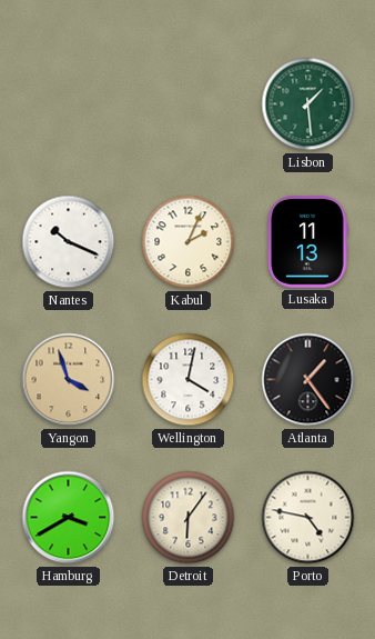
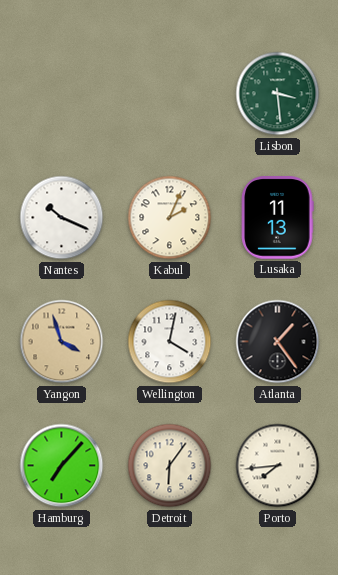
Lisbon: 1:29 -> 3:29 (278, 94)
Hamburg: 3:40 -> 7:07 (62, 466)
Porto: 4:47 -> 7:44 (278, 466)
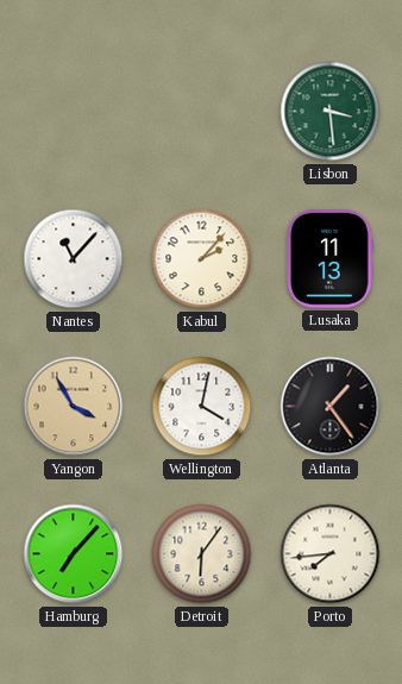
Nantes: 10:19 -> 11:07 (74, 259)
Kabul: 2:04 -> 2:07 (202, 259)
Yangon: 3:57 -> 3:55 (74, 407)
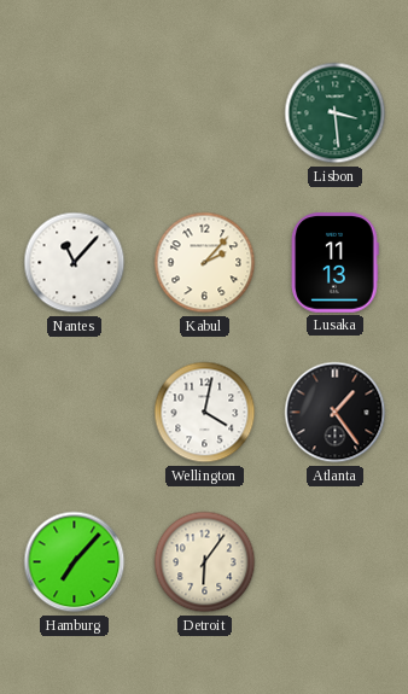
Yangon: 3:55 -> none (74, 407)
Porto: 7:44 -> none (331, 554)
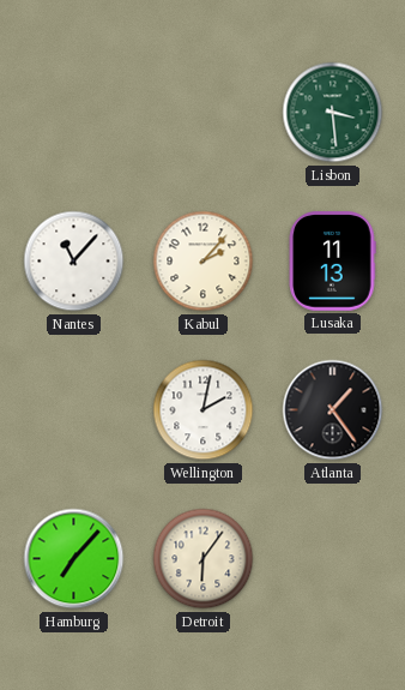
Wellington: 4:02 -> 2:02 (204, 410)
